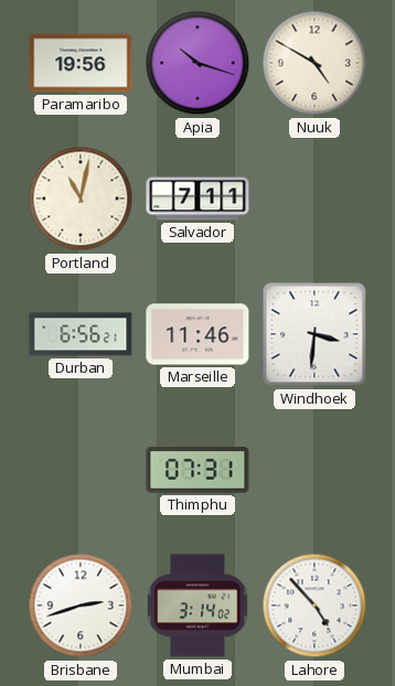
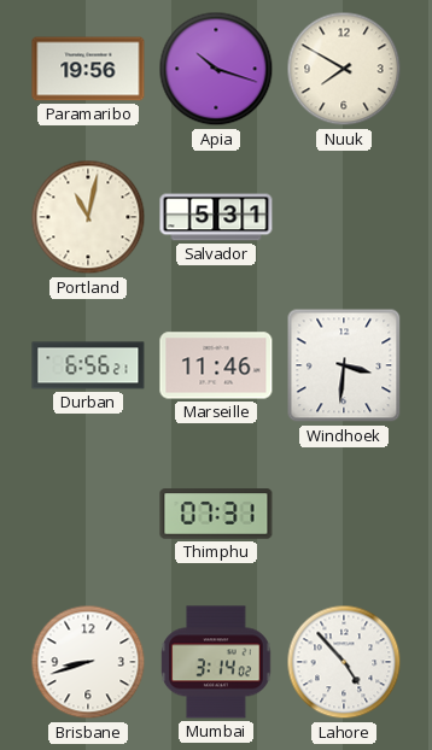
Nuuk: 4:50 -> 7:50 (344, 69)
Salvador: 7:11 -> 5:31 (216, 217)
Brisbane: 2:42 -> 8:42 (88, 662)
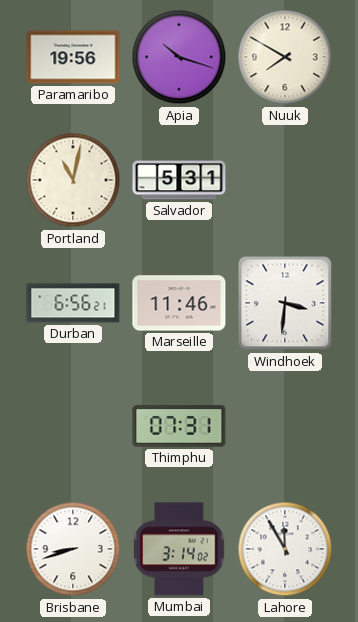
Lahore: 4:53 -> 11:55 (285, 549)
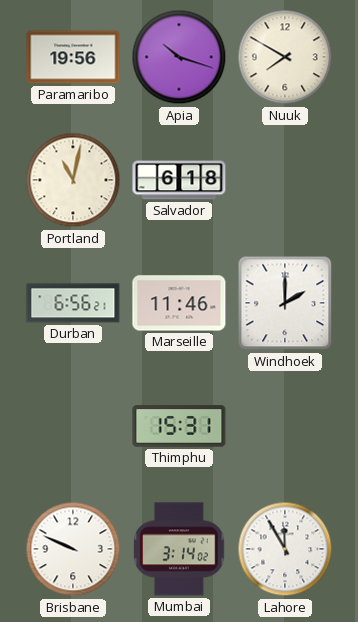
Salvador: 5:31 -> 6:18 (179, 180)
Windhoek: 3:31 -> 2:00 (285, 303)
Thimphu: 07:31 -> 15:31 (179, 426)
Brisbane: 8:42 -> 9:49 (73, 549)
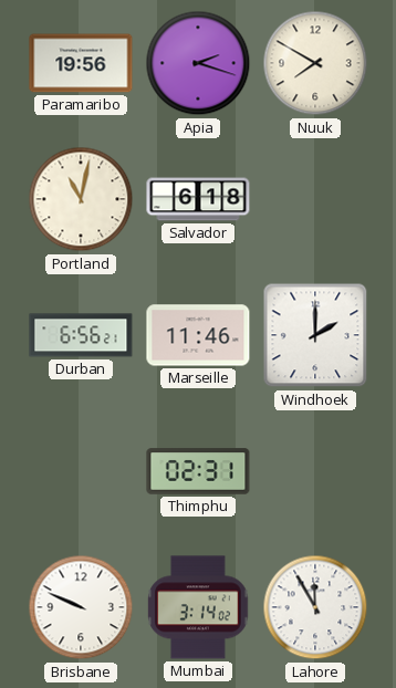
Apia: 10:18 -> 2:18 (198, 63)
Thimphu: 15:31 -> 02:31 (198, 471)
